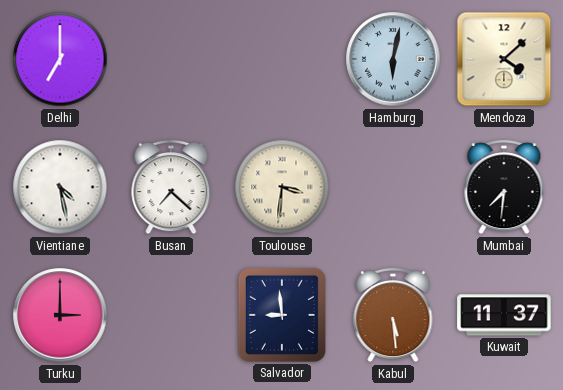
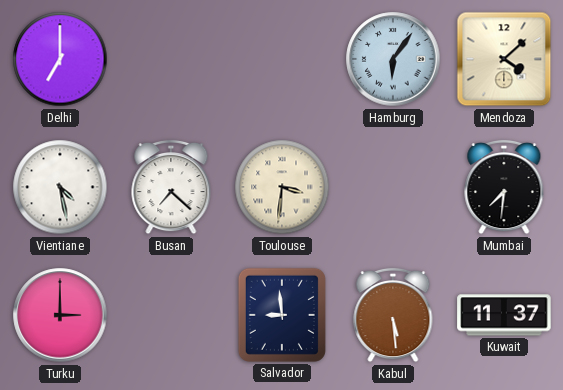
Hamburg: 6:02 -> 6:06 (393, 59)
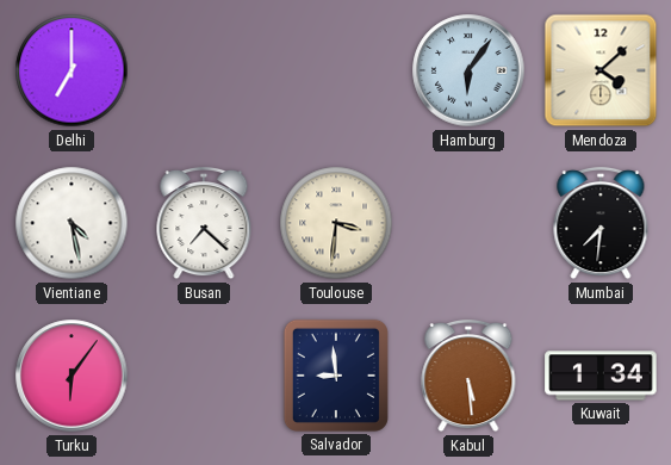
Turku: 3:00 -> 6:06 (72, 376)
Kuwait: 11:37 -> 1:34 (601, 376)
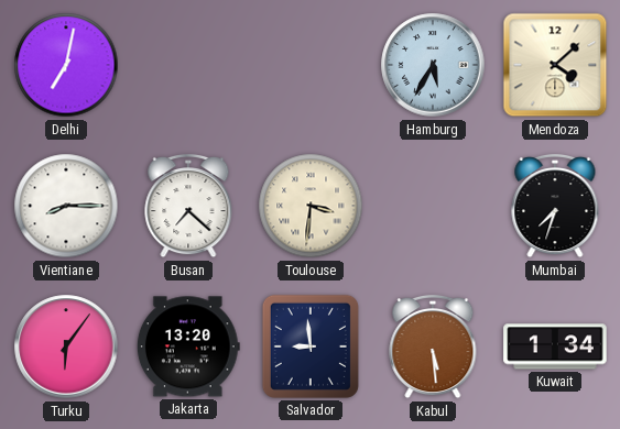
Delhi: 7:00 -> 7:02 (66, 65)
Hamburg: 6:06 -> 5:35 (433, 65)
Vientiane: 4:28 -> 8:15 (66, 206)
Mumbai: 7:31 -> 7:33 (555, 206)
Jakarta: none -> 13:20 (188, 346)
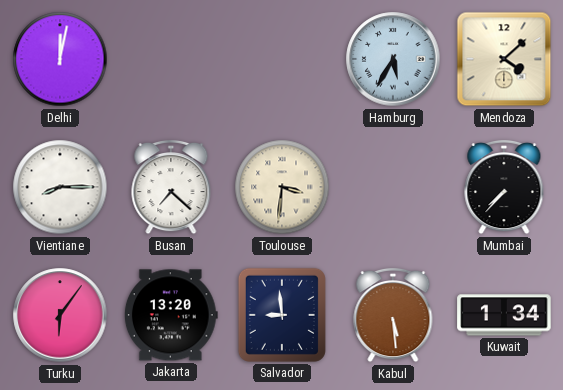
Delhi: 7:02 -> 12:02 (60, 59)
Mumbai: 7:33 -> 7:37 (504, 187)
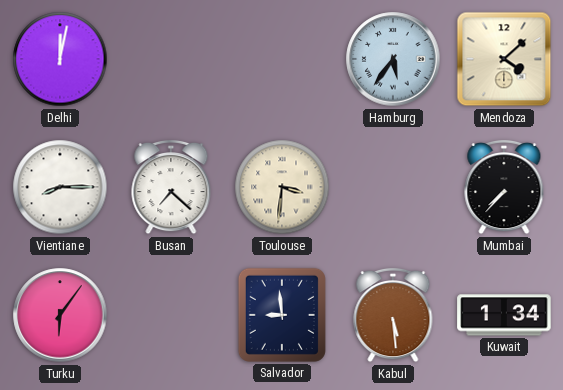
Hamburg: 5:35 -> 5:36 (393, 59)
Jakarta: 13:20 -> none (171, 315)
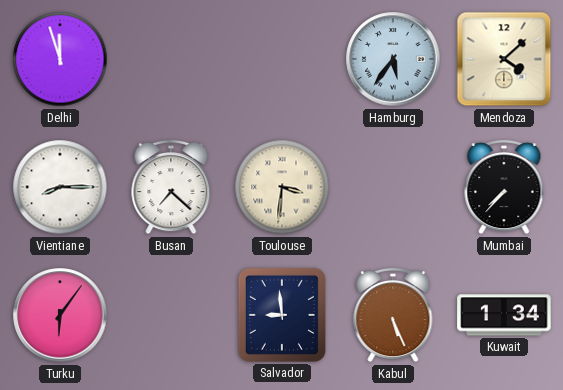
Delhi: 12:02 -> 11:57 (60, 59)
Kabul: 5:29 -> 5:26 (393, 315)
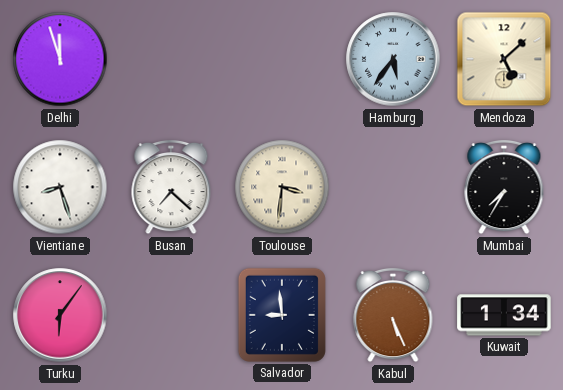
Mendoza: 4:08 -> 5:08 (504, 59)
Vientiane: 8:15 -> 8:27 (60, 187)
Mumbai: 7:37 -> 7:35 (504, 187)
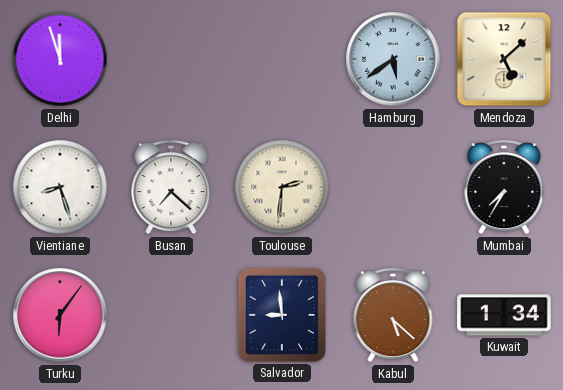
Hamburg: 5:36 -> 5:39 (393, 59)
Toulouse: 3:31 -> 2:31 (282, 187)
Kabul: 5:26 -> 5:22 (393, 315)
